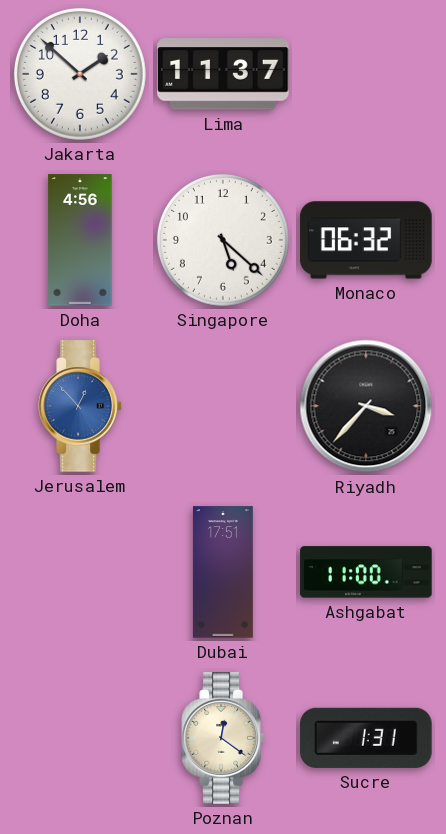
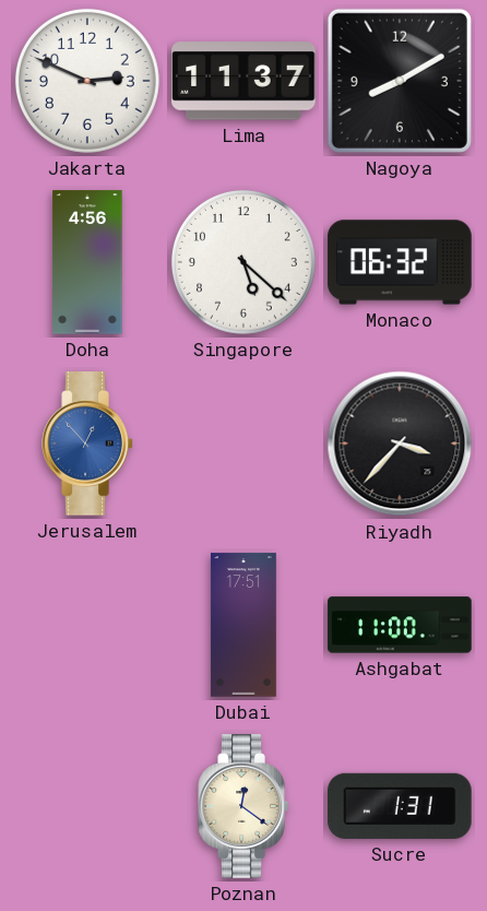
Jakarta: 1:52 -> 2:49 (87, 81)
Nagoya: none -> 8:10 (400, 81)
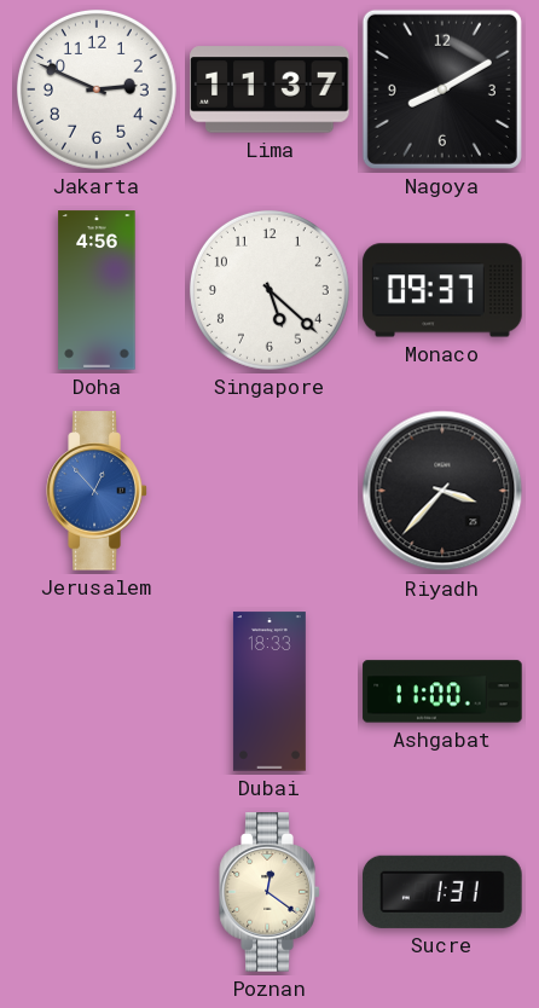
Monaco: 06:32 -> 09:37 (442, 290)
Dubai: 17:51 -> 18:33 (269, 691)
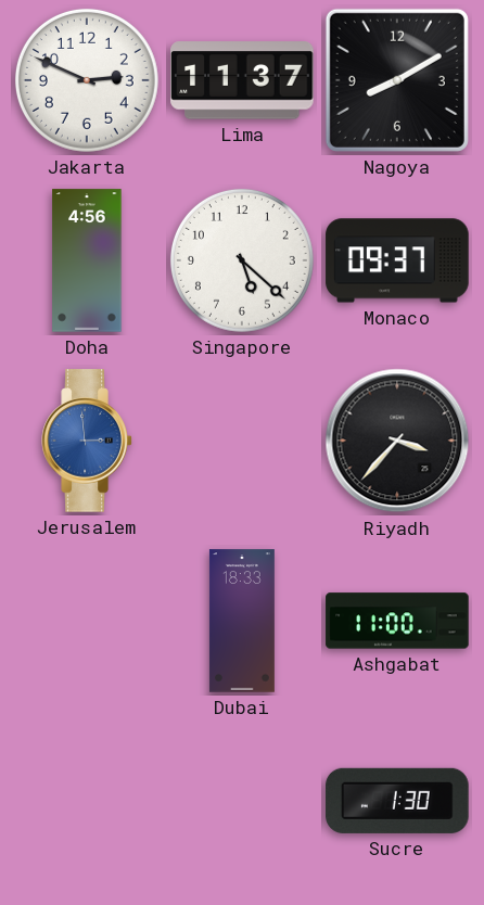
Jerusalem: 12:53 -> 2:59 (87, 441)
Poznan: 12:21 -> none (269, 892)
Sucre: 1:31 -> 1:30 (397, 801)
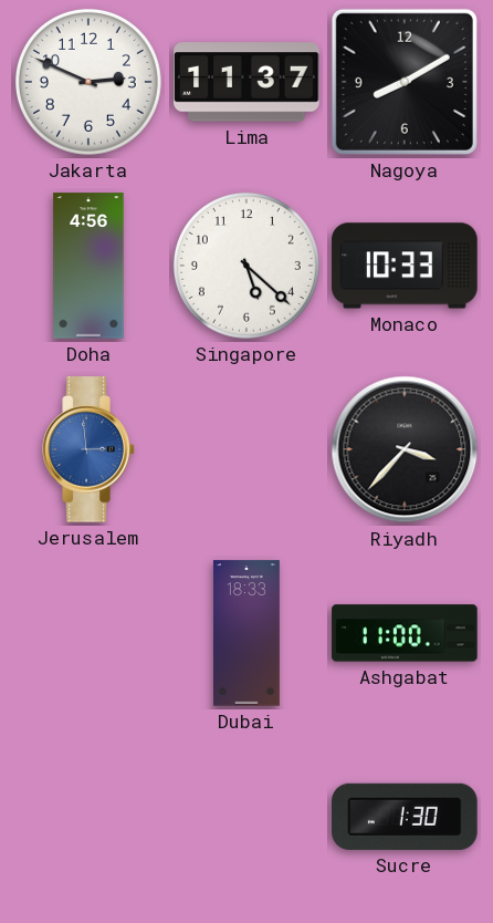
Monaco: 09:37 -> 10:33 (405, 266)
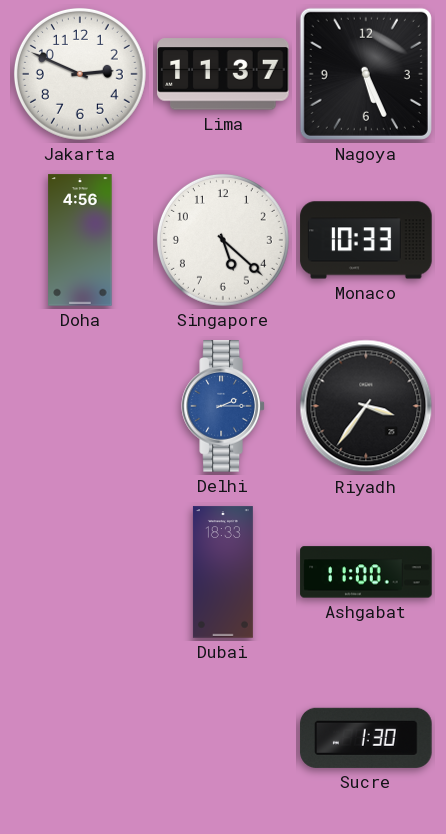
Nagoya: 8:10 -> 5:26 (366, 74)
Jerusalem: 2:59 -> none (88, 449)
Delhi: none -> 2:15 (223, 406)
Riyadh: 3:37 -> 3:36 (366, 406)
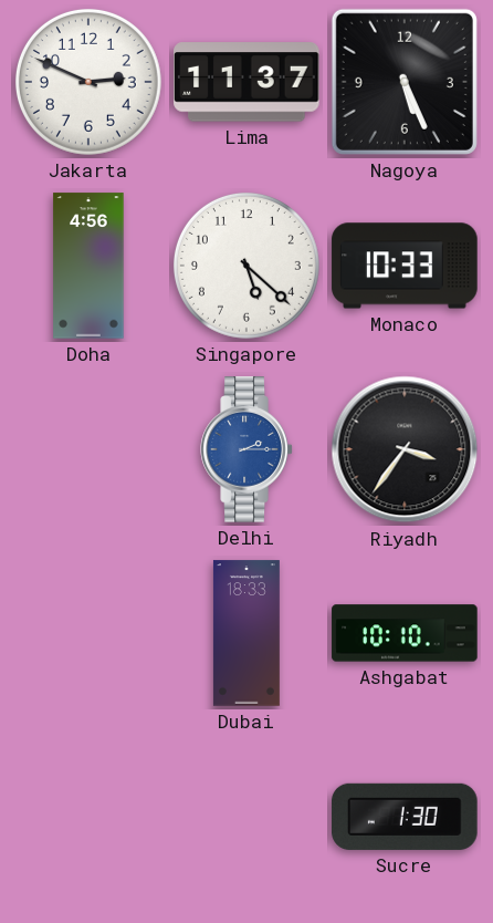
Ashgabat: 11:00 -> 10:10 (405, 633)
